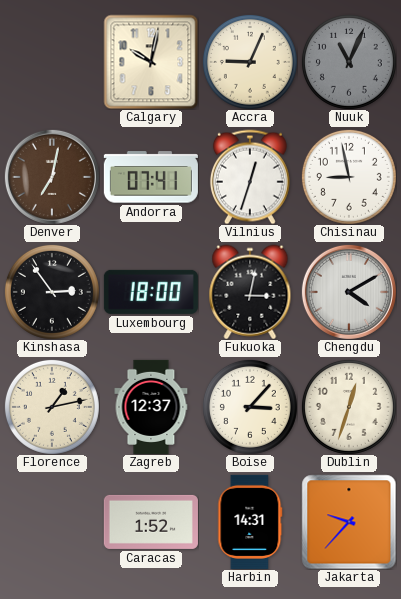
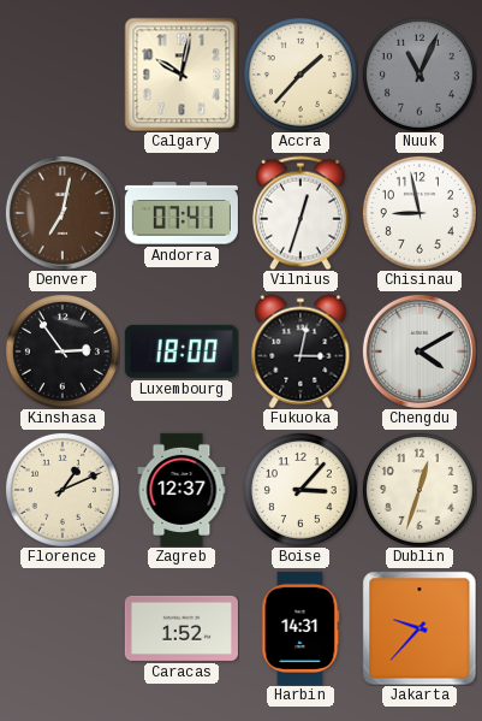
Accra: 9:04 -> 1:37 (300, 75)
Florence: 1:13 -> 1:11 (63, 490)
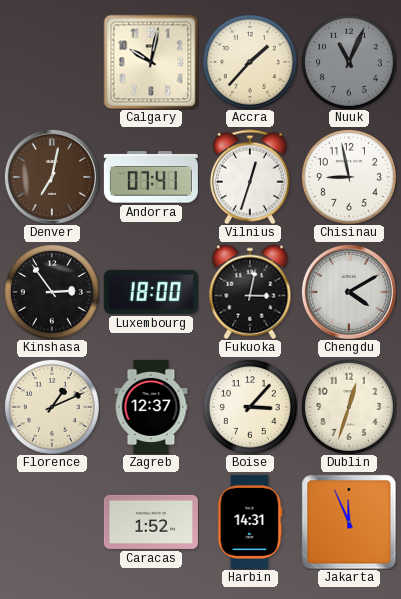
Jakarta: 9:37 -> 11:56 (349, 522)
